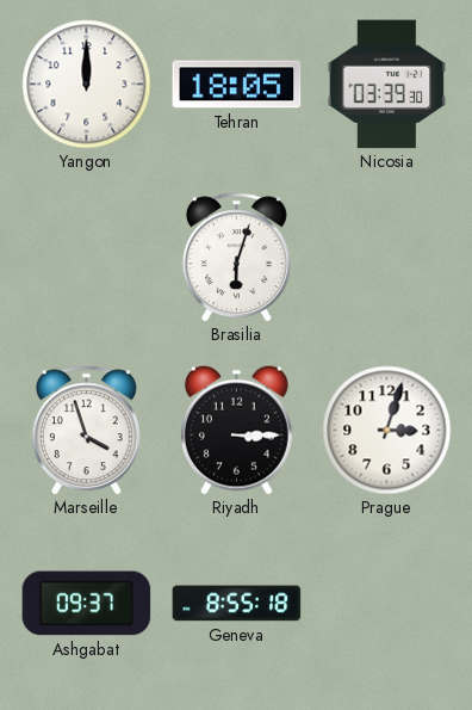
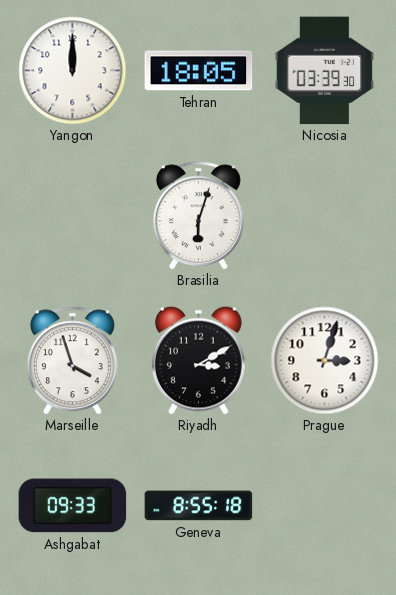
Riyadh: 3:15 -> 3:10 (198, 360)
Ashgabat: 09:37 -> 09:33 (73, 506)
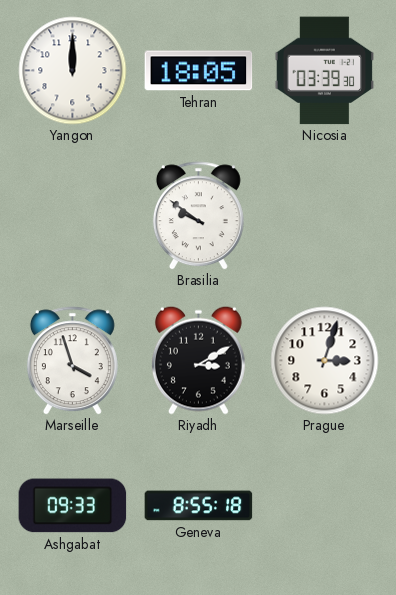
Brasilia: 6:03 -> 9:51 (198, 216)
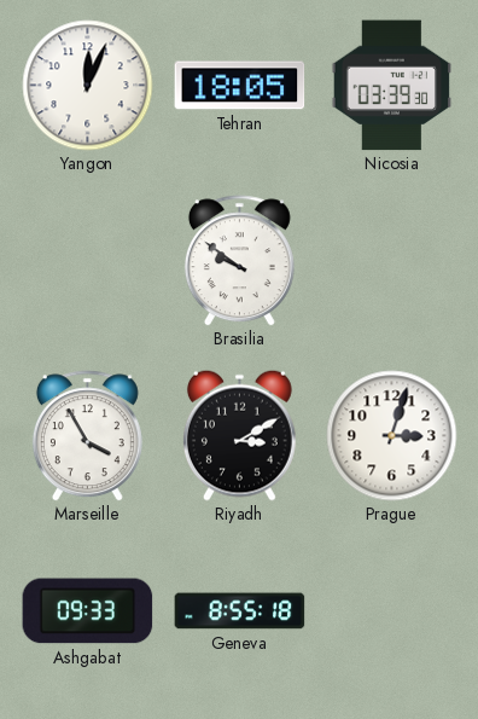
Yangon: 12:00 -> 12:04 (88, 86)
Marseille: 3:57 -> 3:55 (87, 436)
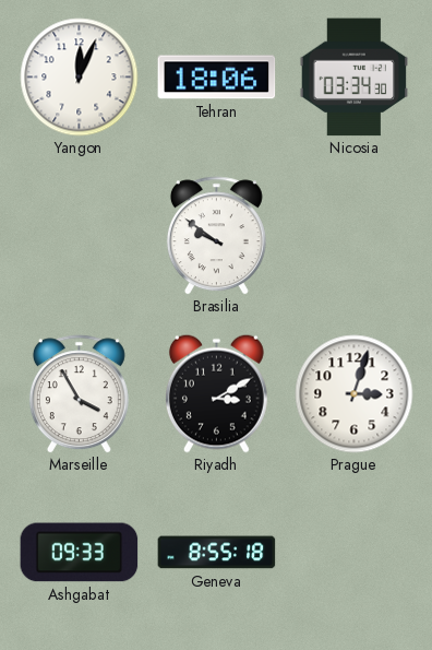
Tehran: 18:05 -> 18:06 (217, 78)
Nicosia: 03:39 -> 03:34 (355, 78)
